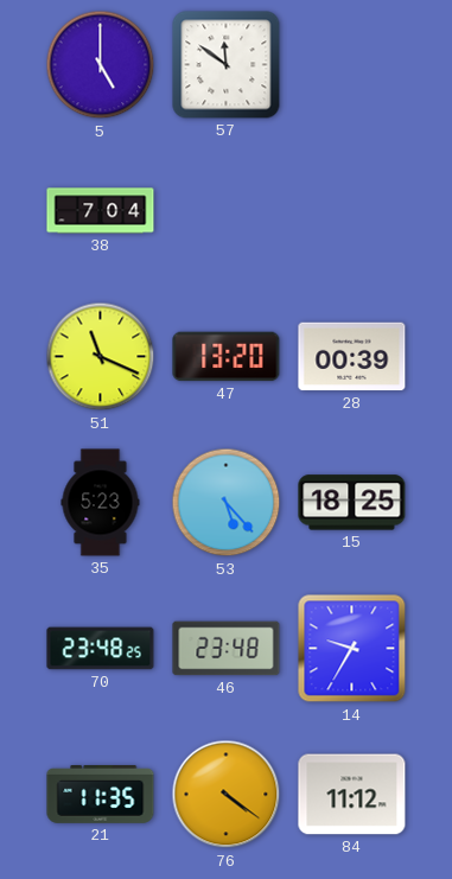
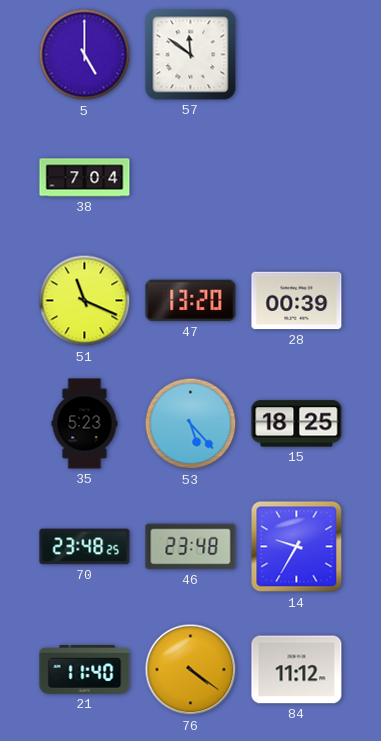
21: 11:35 -> 11:40 (85, 669)
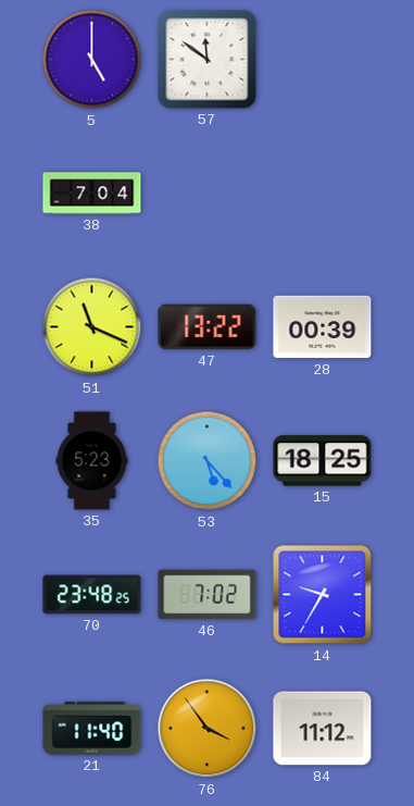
47: 13:20 -> 13:22 (208, 327)
46: 23:48 -> 7:02 (208, 595)
76: 4:21 -> 3:54 (208, 729)
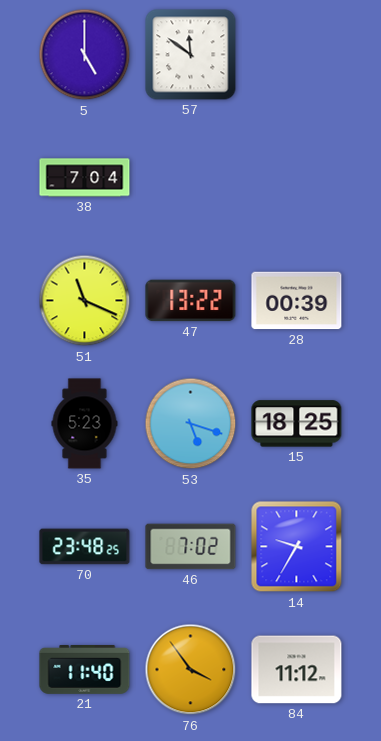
53: 5:23 -> 5:18 (191, 424)
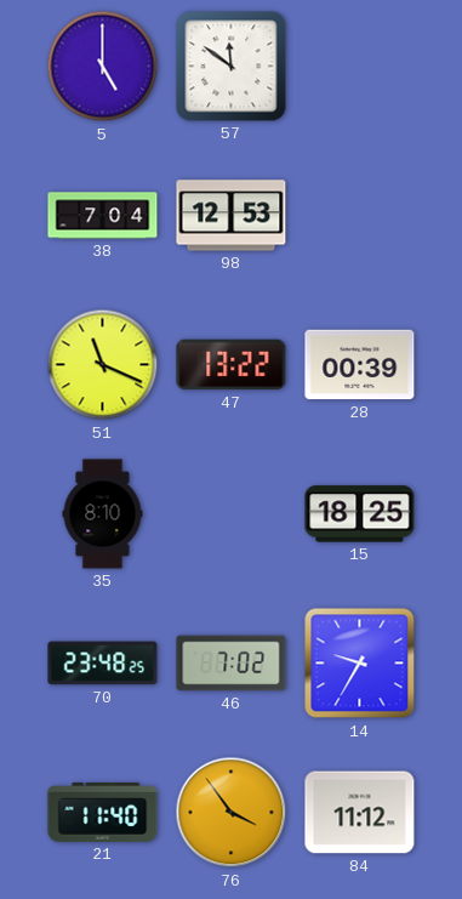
98: none -> 12:53 (232, 216)
35: 5:23 -> 8:10 (103, 514)
53: 5:18 -> none (191, 424)
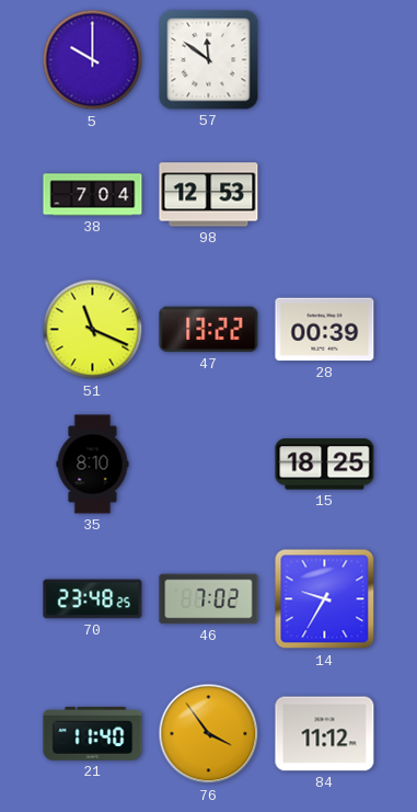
5: 5:00 -> 10:00 (93, 60)
